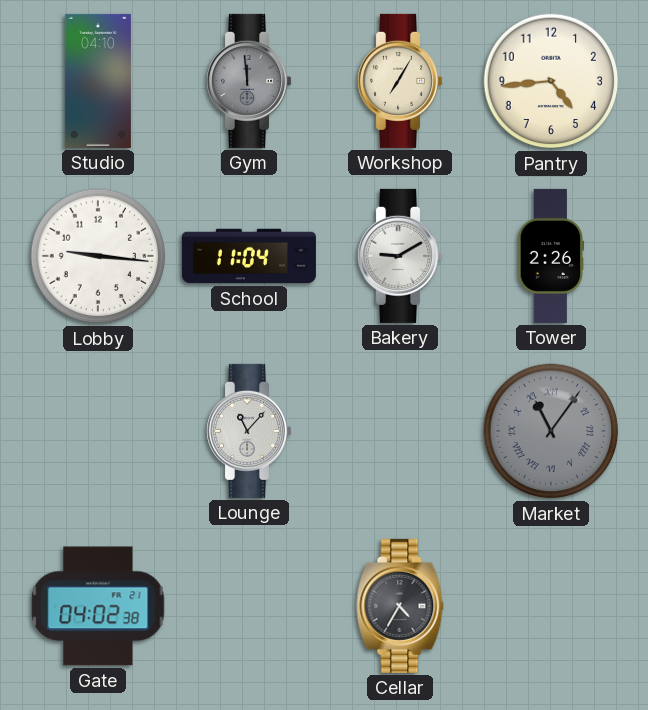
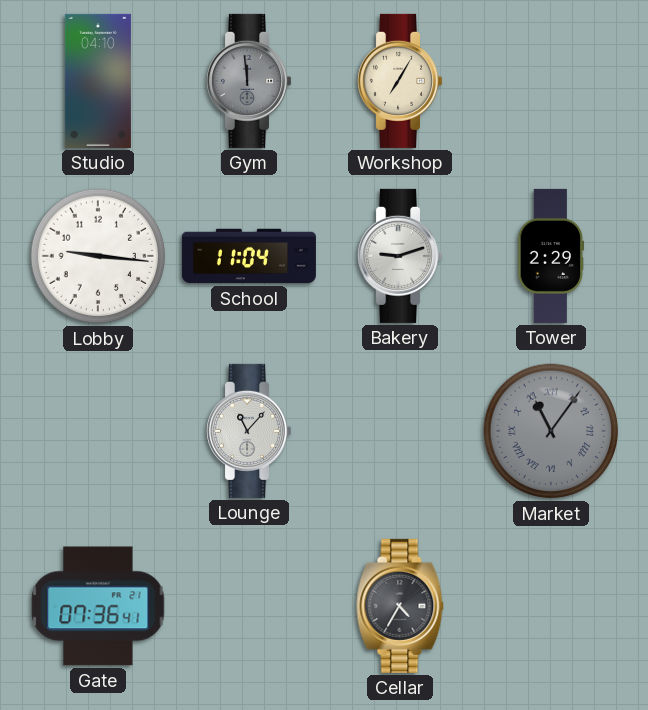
Pantry: 4:44 -> none (551, 81)
Bakery: 9:10 -> 9:12 (400, 256)
Tower: 2:26 -> 2:29 (551, 256)
Gate: 04:02 -> 07:36 (98, 606)
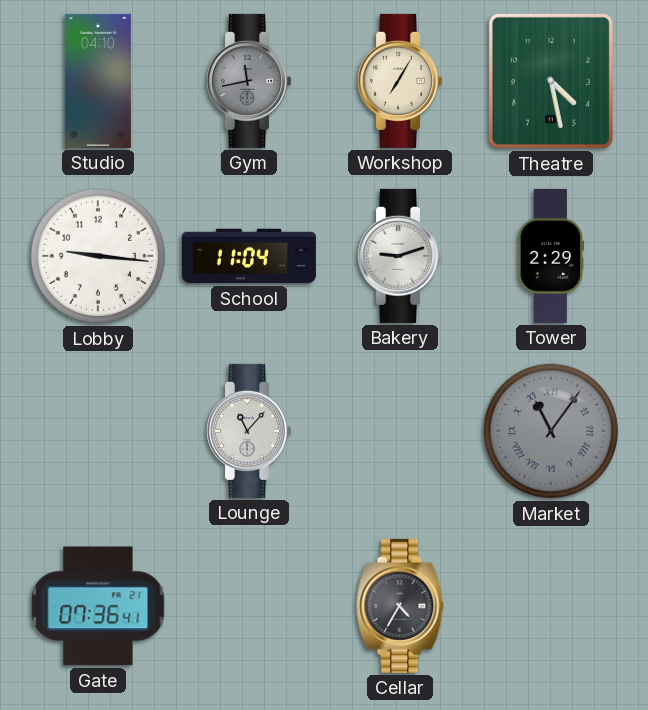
Gym: 11:59 -> 11:43 (249, 81)
Theatre: none -> 4:28 (551, 81)
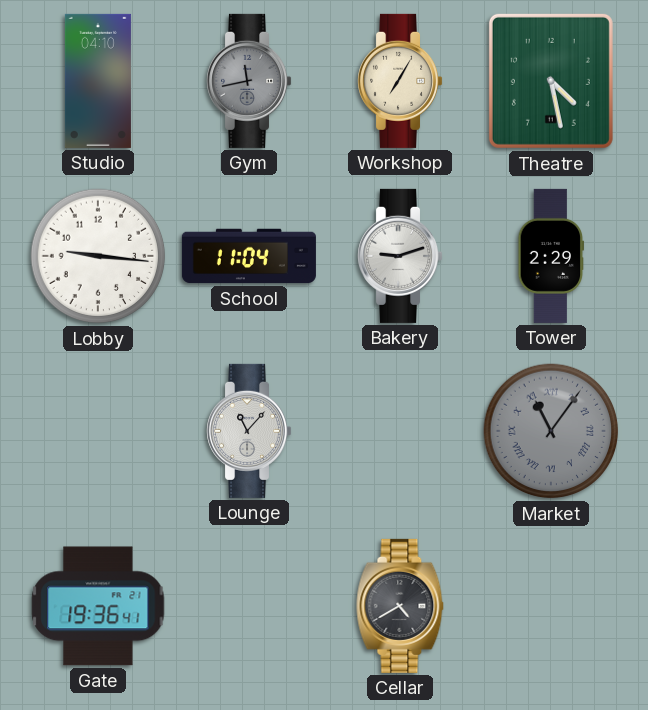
Gate: 07:36 -> 19:36 (98, 606)
Cellar: 4:35 -> 4:40 (400, 606)
